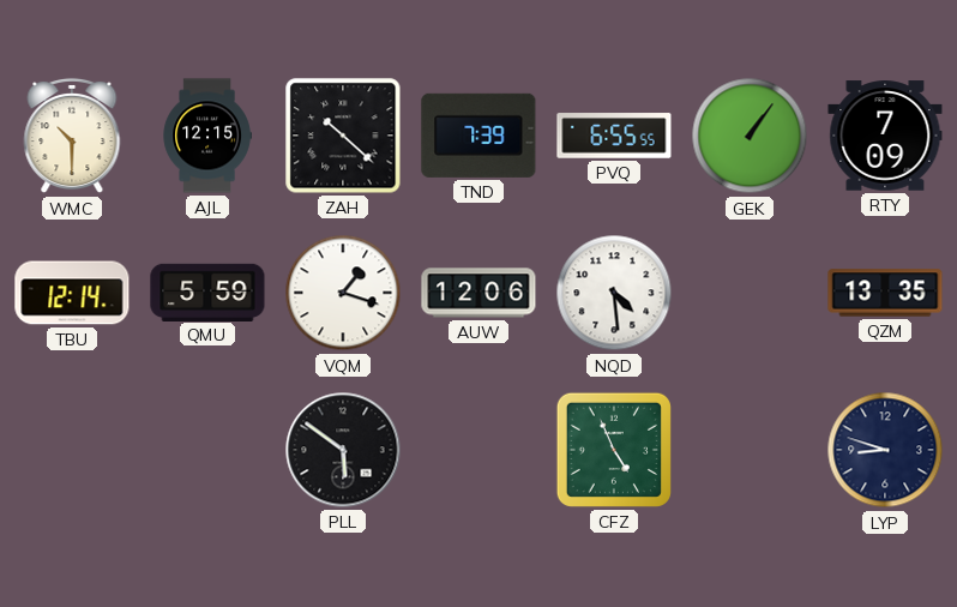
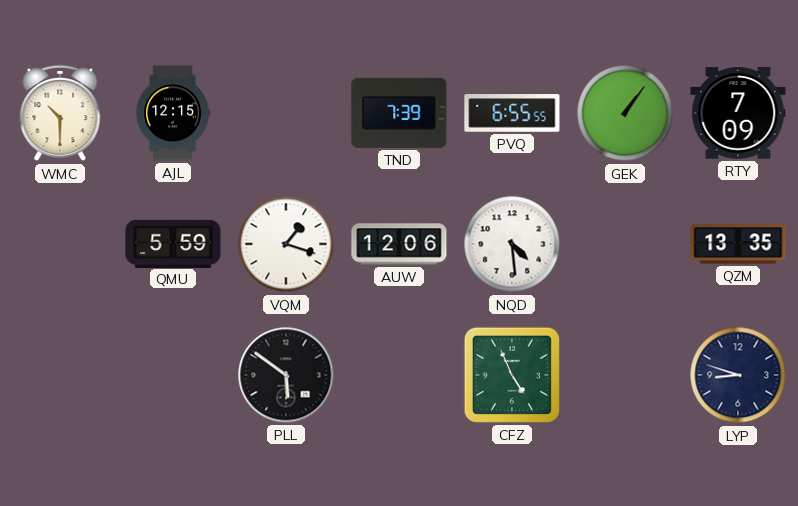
ZAH: 10:22 -> none (343, 136)
TBU: 12:14 -> none (72, 293)
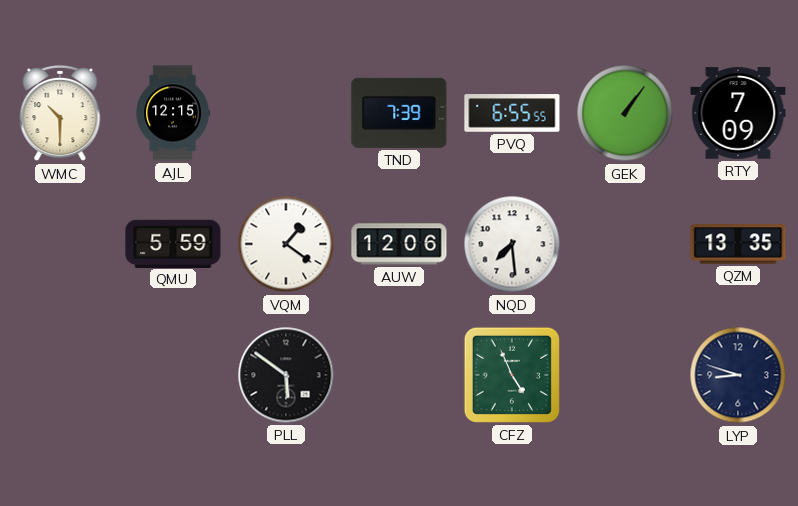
VQM: 1:18 -> 1:21 (286, 244)
NQD: 4:29 -> 7:29 (512, 244)
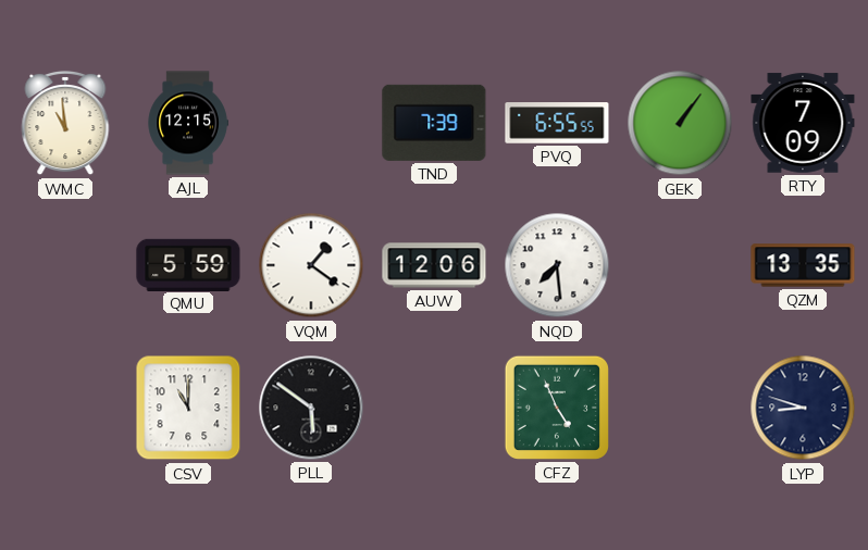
WMC: 10:30 -> 10:59 (65, 123)
CSV: none -> 11:00 (188, 408)
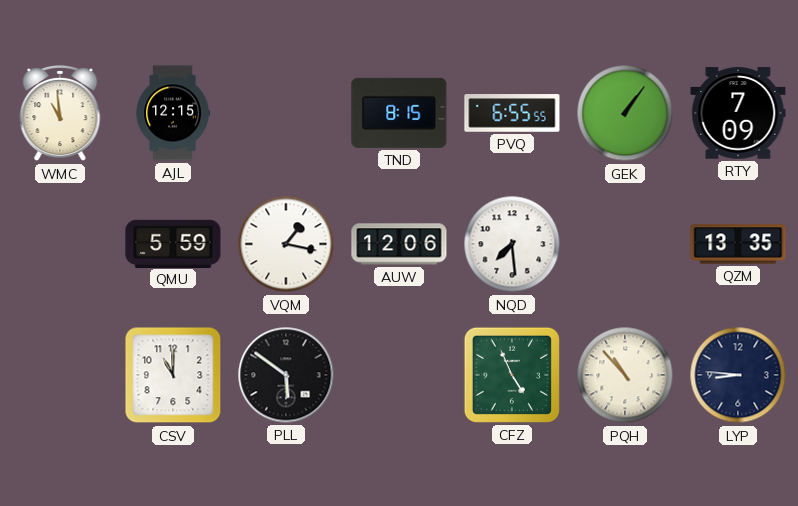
TND: 7:39 -> 8:15 (399, 113)
VQM: 1:21 -> 1:17 (286, 244)
PQH: none -> 10:53 (625, 375)
LYP: 8:48 -> 8:46 (738, 375)
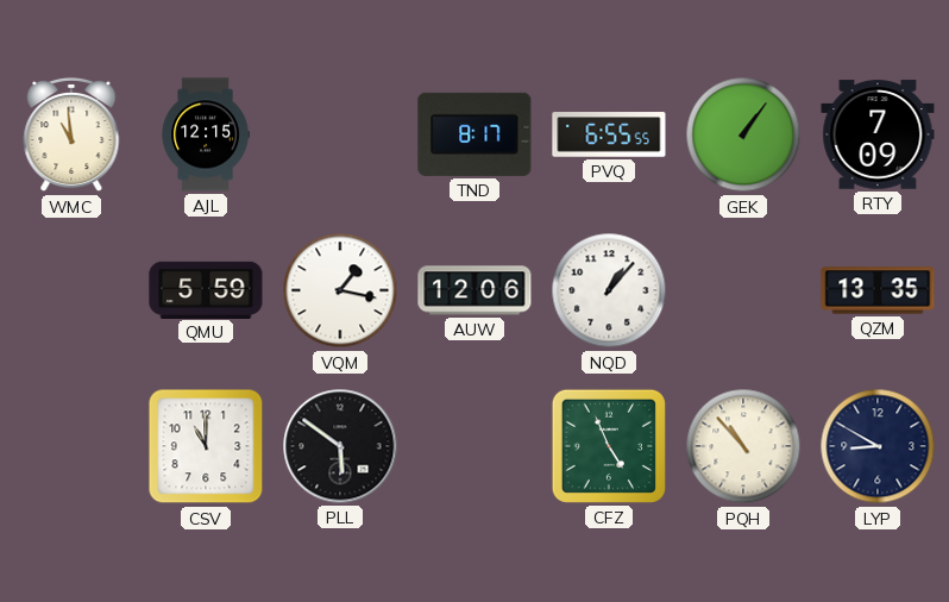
TND: 8:15 -> 8:17 (474, 134)
NQD: 7:29 -> 1:07 (609, 290)
LYP: 8:46 -> 8:50 (878, 446)
